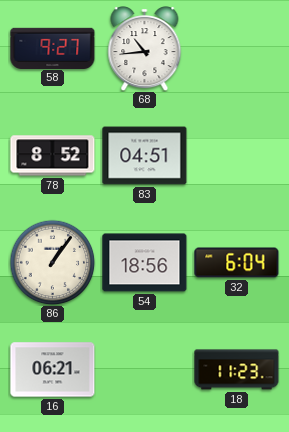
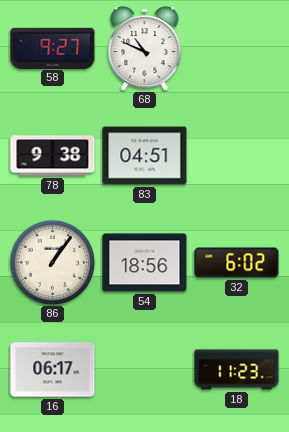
68: 10:44 -> 10:49 (145, 49)
78: 8:52 -> 9:38 (53, 156)
32: 6:04 -> 6:02 (237, 263)
16: 06:21 -> 06:17 (53, 370)
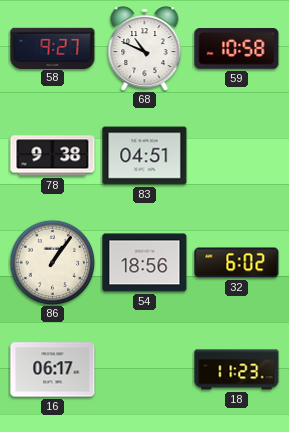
59: none -> 10:58 (237, 49)
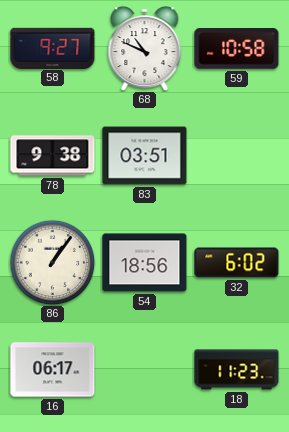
83: 04:51 -> 03:51 (145, 156)
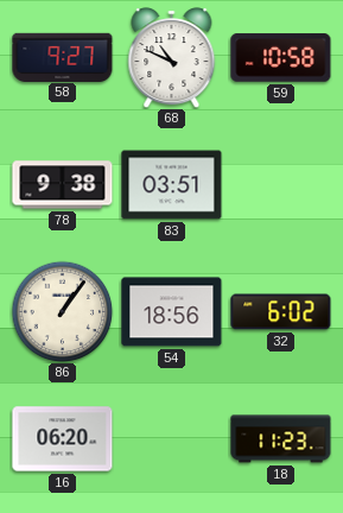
16: 06:17 -> 06:20 (63, 439)
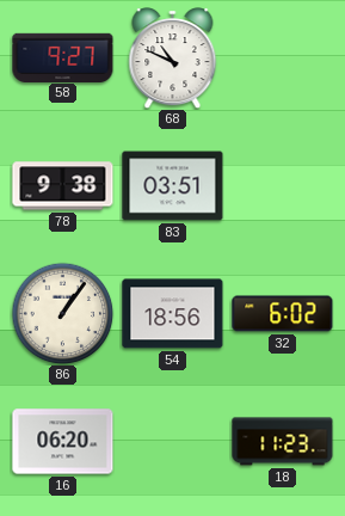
59: 10:58 -> none (281, 58)
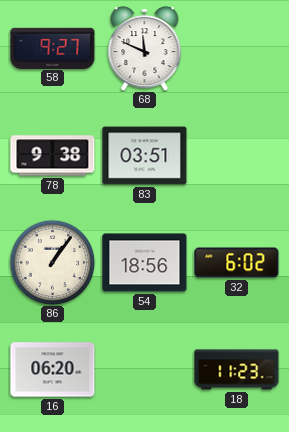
68: 10:49 -> 11:49 (145, 49)
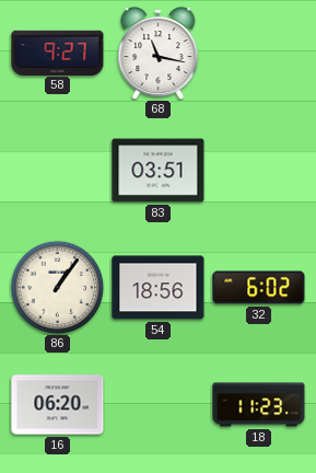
68: 11:49 -> 11:17 (159, 54)
78: 9:38 -> none (53, 156)
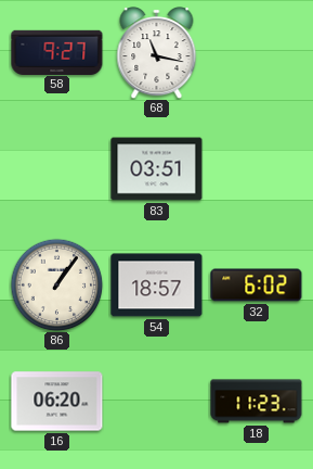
54: 18:56 -> 18:57 (157, 286)
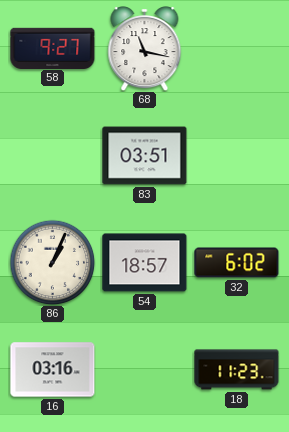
86: 1:06 -> 1:04 (52, 262)
16: 06:20 -> 03:16 (53, 370)
